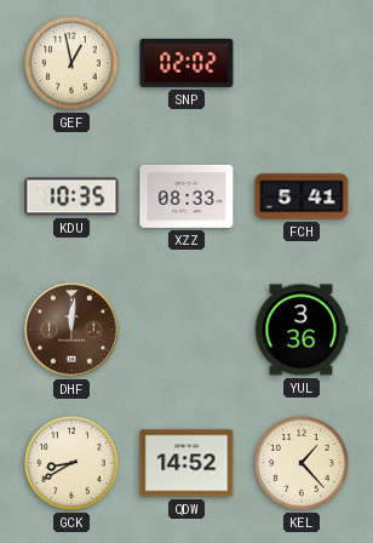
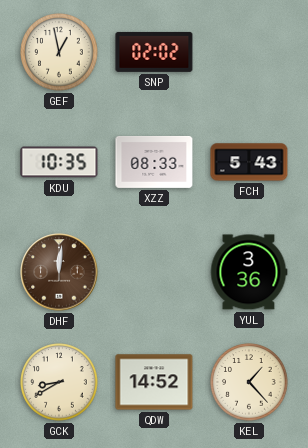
FCH: 5:41 -> 5:43 (249, 162)
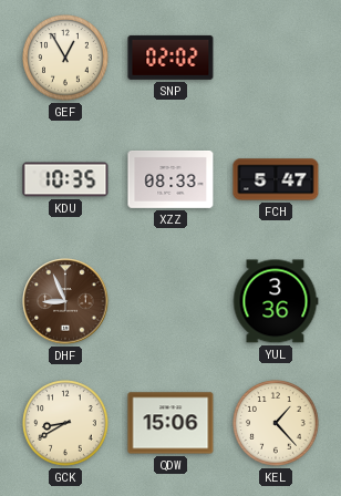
GEF: 12:58 -> 12:55 (65, 58)
FCH: 5:43 -> 5:47 (276, 179)
DHF: 12:01 -> 8:56 (65, 301)
QDW: 14:52 -> 15:06 (170, 423)
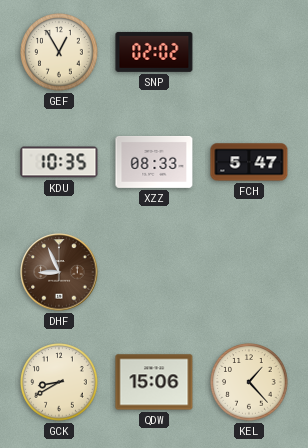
YUL: 3:36 -> none (276, 301)
